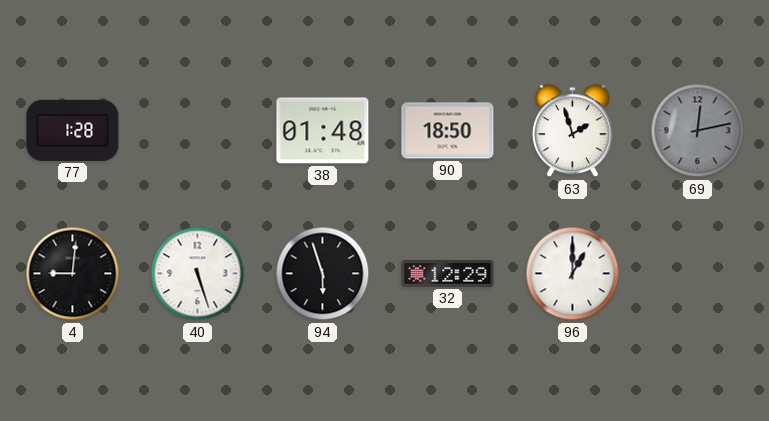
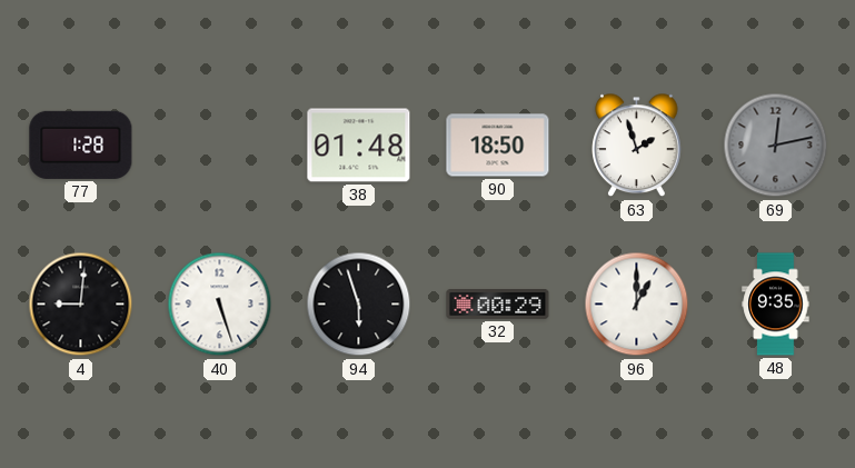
32: 12:29 -> 00:29 (498, 305)
48: none -> 9:35 (776, 305)
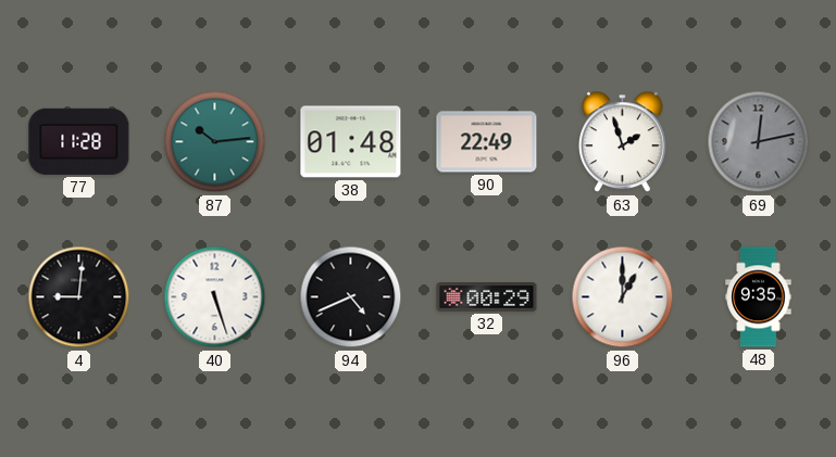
77: 1:28 -> 11:28 (79, 141)
87: none -> 10:14 (215, 142)
90: 18:50 -> 22:49 (487, 142)
94: 5:57 -> 4:41 (351, 297)
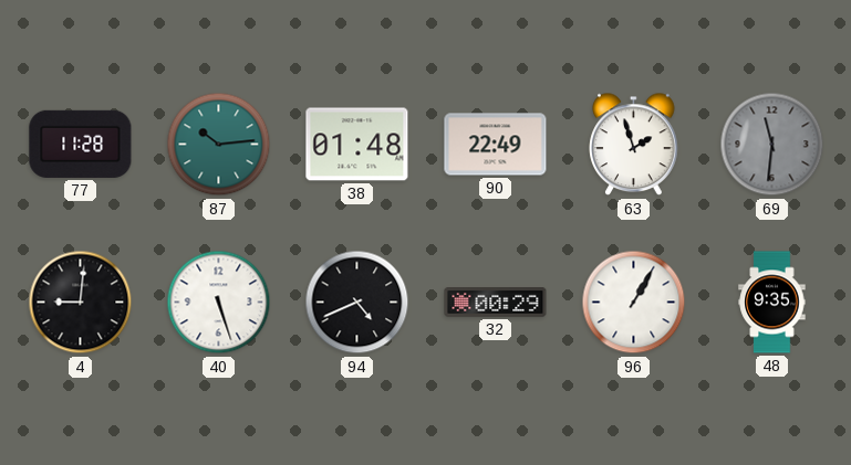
69: 12:13 -> 11:31 (772, 145)
96: 1:00 -> 1:05 (634, 303)
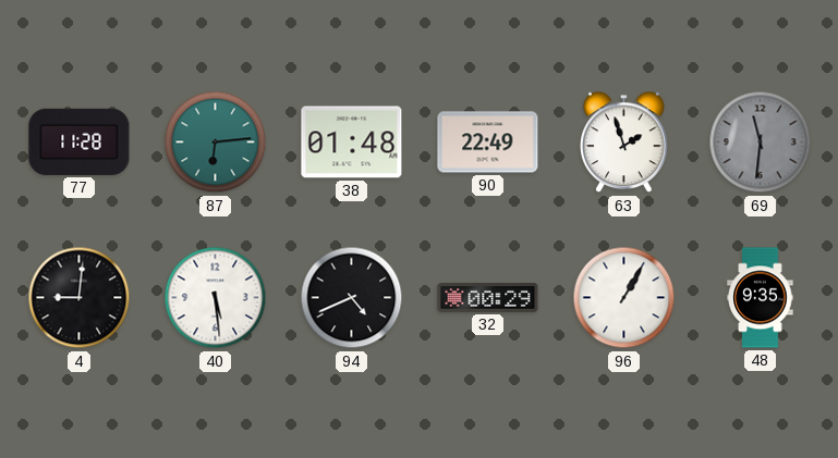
87: 10:14 -> 6:14 (216, 143)
40: 5:27 -> 5:29 (216, 298)
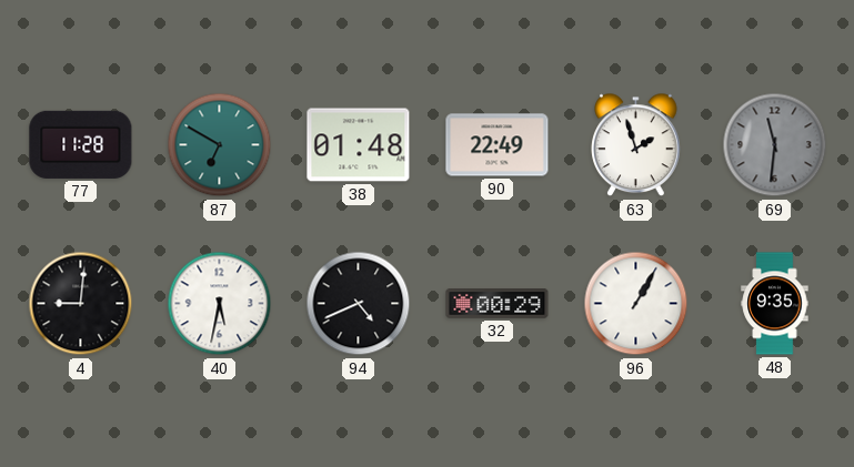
87: 6:14 -> 6:50 (220, 145)
40: 5:29 -> 5:32 (220, 304)
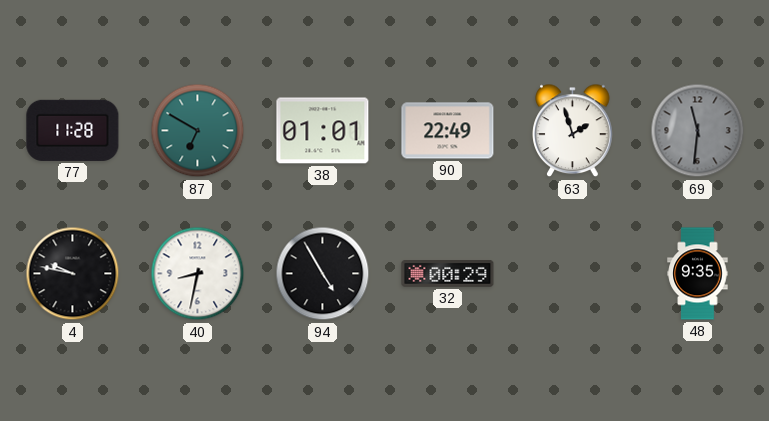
38: 01:48 -> 01:01 (323, 131)
4: 9:01 -> 9:47 (73, 274)
40: 5:32 -> 8:32 (198, 274)
94: 4:41 -> 4:55 (323, 274)
96: 1:05 -> none (636, 304)
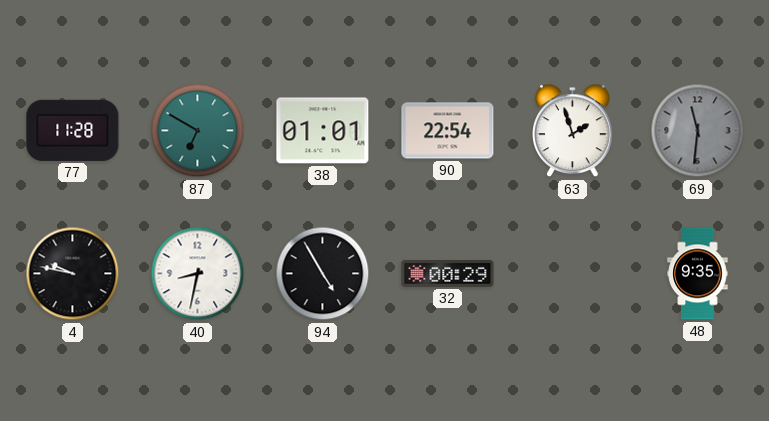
90: 22:49 -> 22:54 (448, 131)
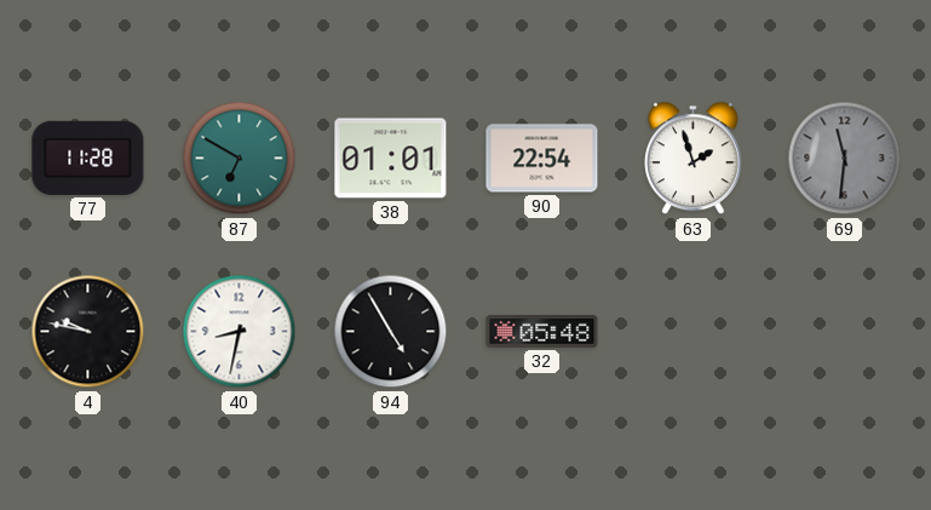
32: 00:29 -> 05:48 (542, 332)
48: 9:35 -> none (698, 274)
